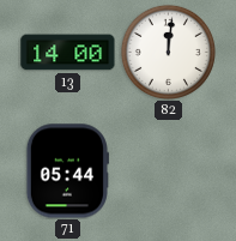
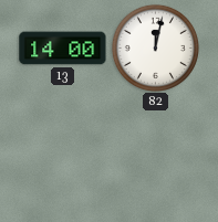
82: 12:01 -> 12:02 (155, 47)
71: 05:44 -> none (67, 171)
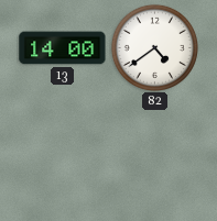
82: 12:02 -> 4:39 (154, 47)
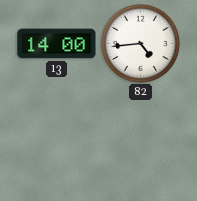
82: 4:39 -> 4:44 (140, 43)
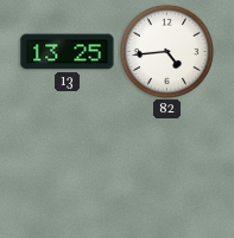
13: 14:00 -> 13:25 (68, 52)
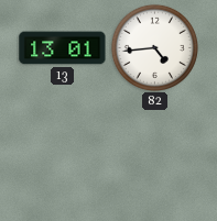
13: 13:25 -> 13:01 (63, 48)
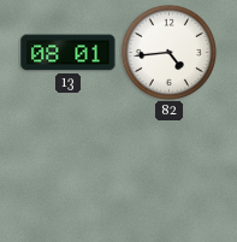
13: 13:01 -> 08:01 (69, 53)
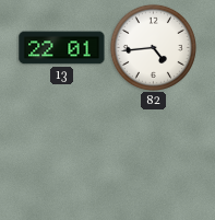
13: 08:01 -> 22:01 (62, 48)
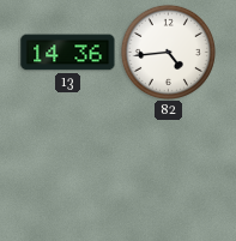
13: 22:01 -> 14:36 (68, 53)
